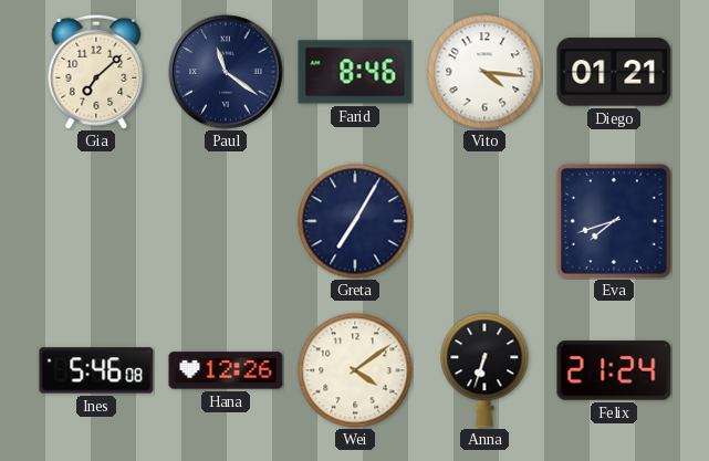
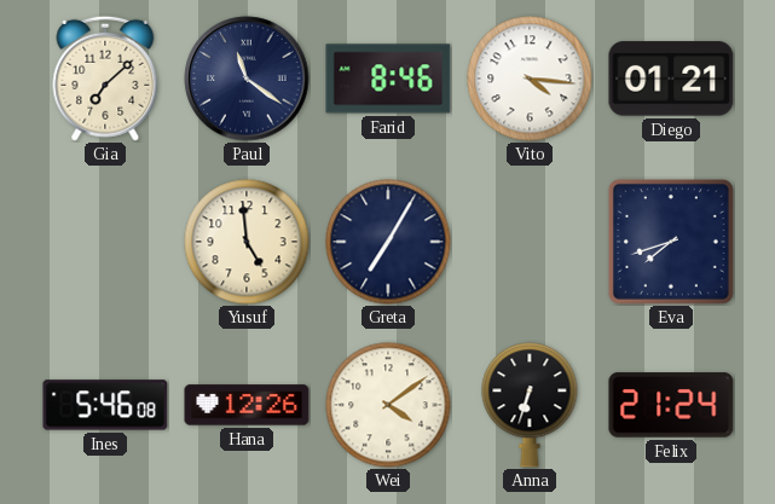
Yusuf: none -> 4:59 (247, 242)
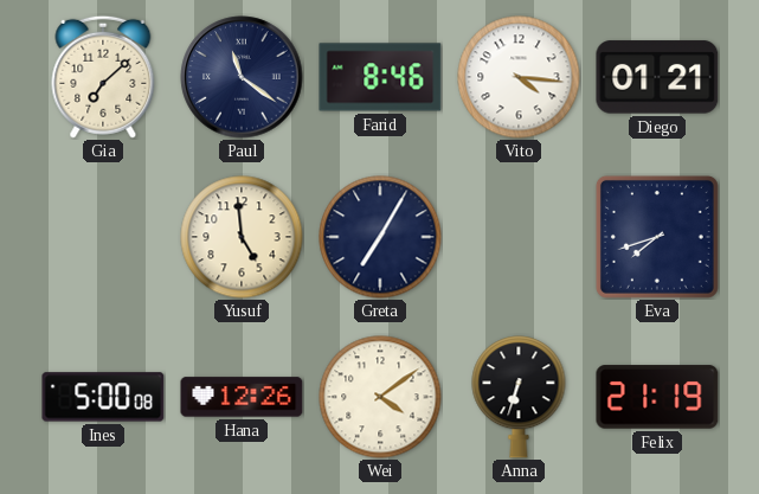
Ines: 5:46 -> 5:00 (103, 397)
Felix: 21:24 -> 21:19 (657, 397)
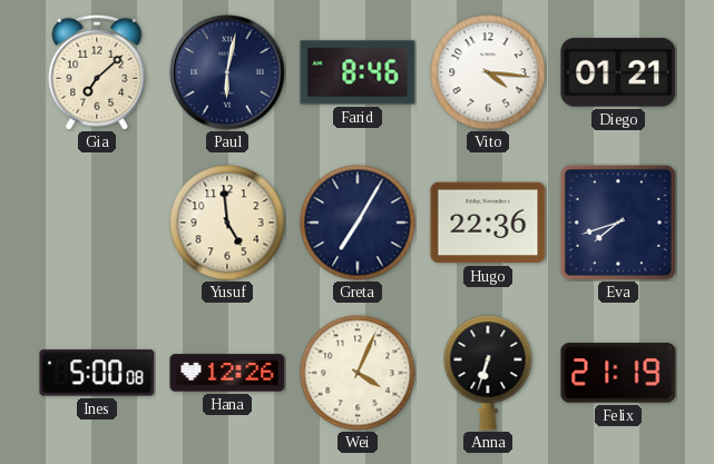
Paul: 11:21 -> 6:02 (227, 72)
Hugo: none -> 22:36 (488, 223)
Wei: 4:09 -> 4:04 (358, 373)
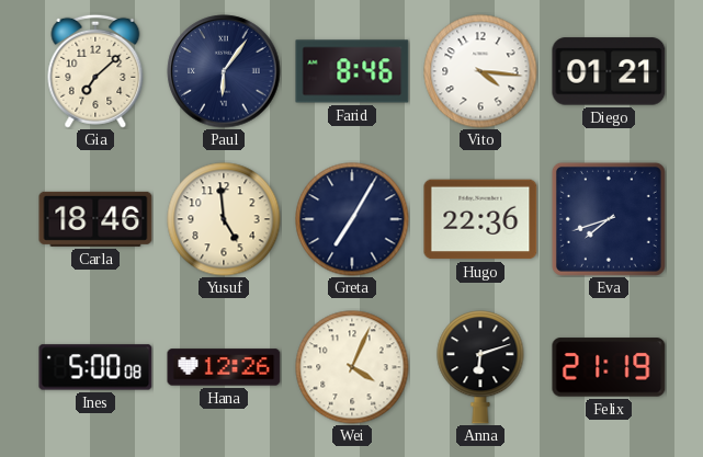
Paul: 6:02 -> 6:06 (224, 71)
Carla: none -> 18:46 (95, 219)
Anna: 6:33 -> 6:12 (480, 367)
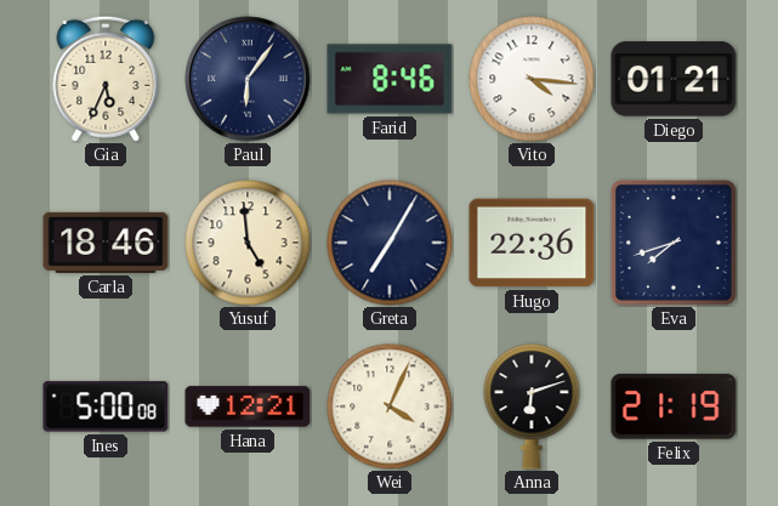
Gia: 7:08 -> 5:34 (106, 79)
Hana: 12:26 -> 12:21 (248, 406)
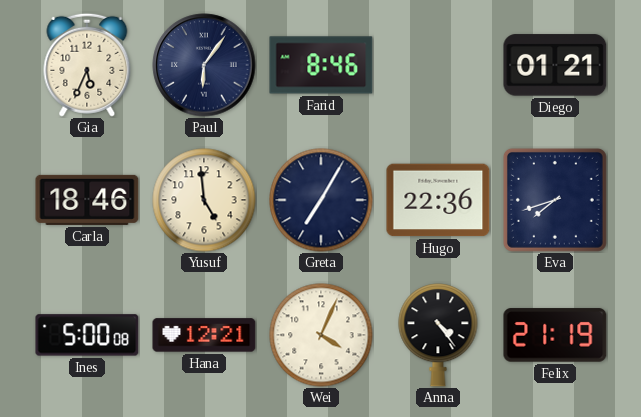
Vito: 4:16 -> none (532, 79)
Anna: 6:12 -> 4:24 (438, 335)
